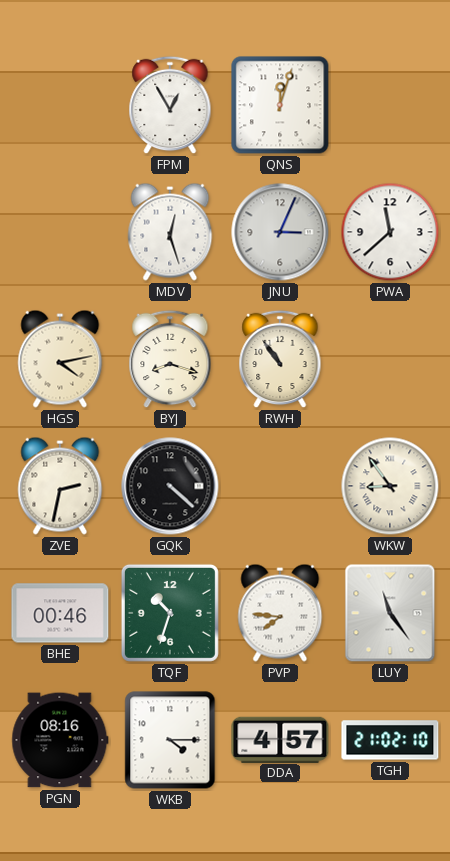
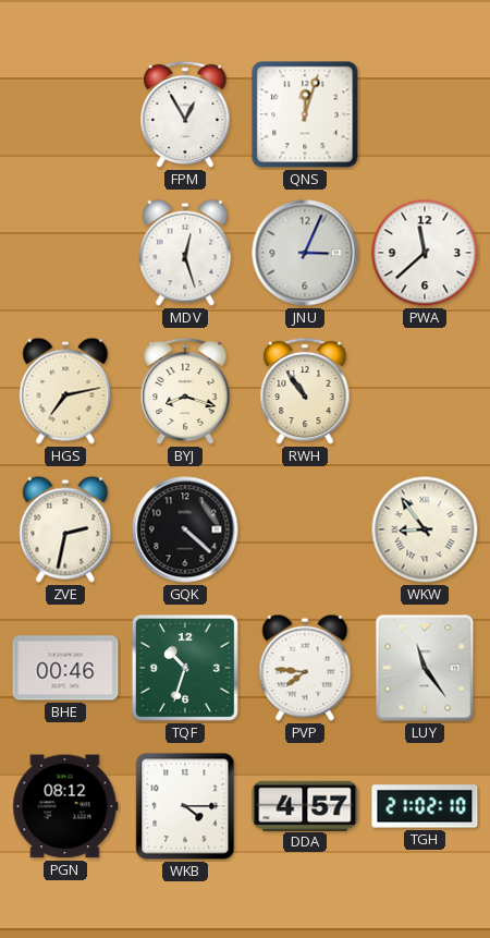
HGS: 4:13 -> 7:13 (65, 391)
PGN: 08:16 -> 08:12 (65, 806)
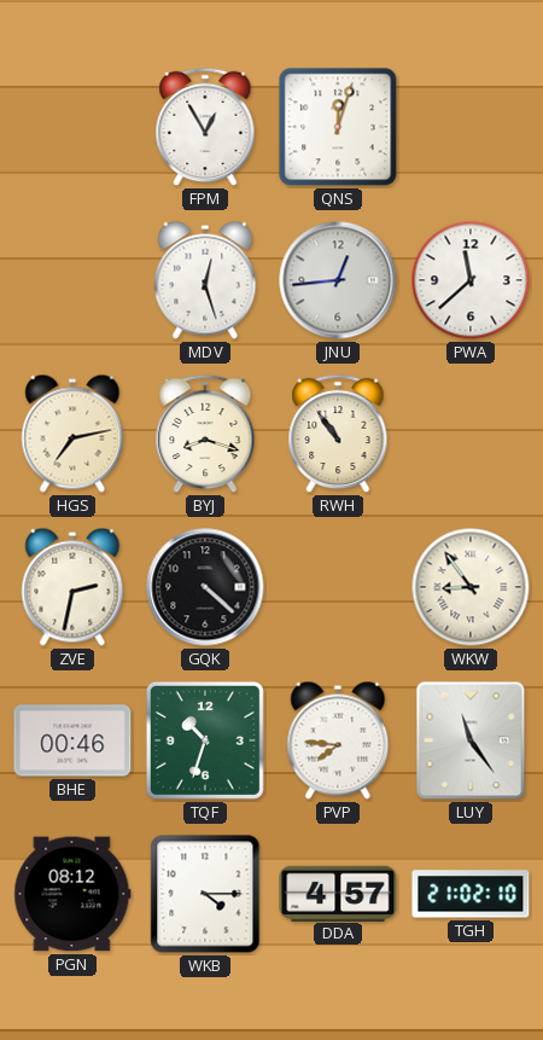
JNU: 3:04 -> 12:44 (338, 280)
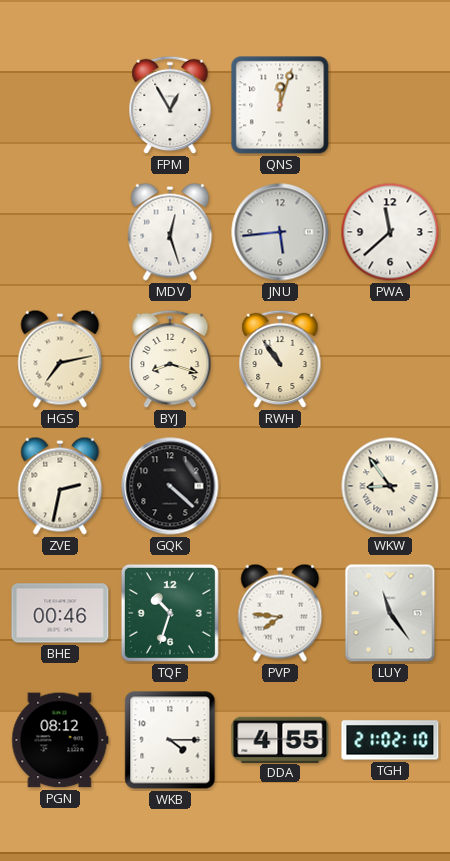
JNU: 12:44 -> 5:44 (280, 232)
DDA: 4:57 -> 4:55 (280, 739)
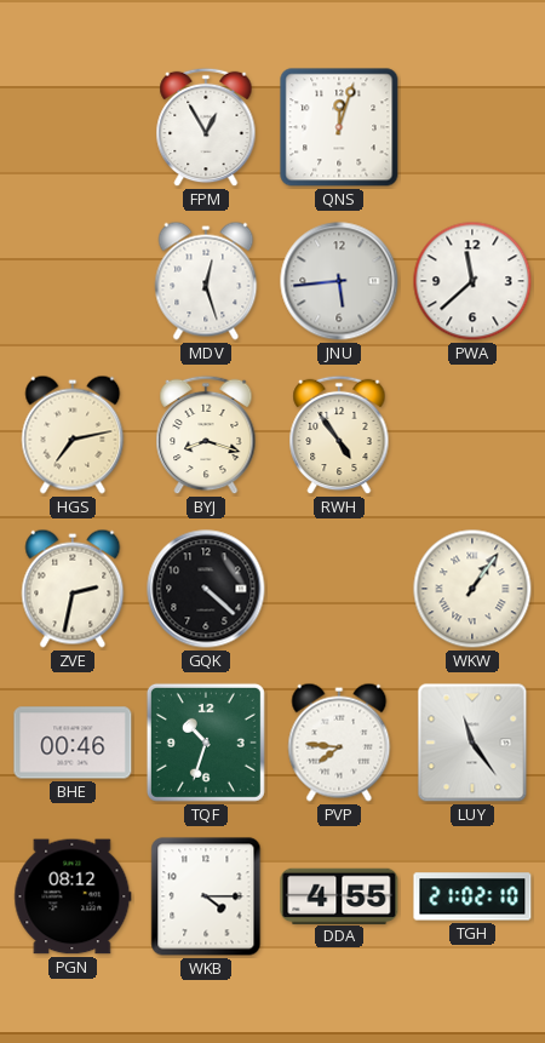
RWH: 10:54 -> 4:54 (339, 435)
WKW: 8:54 -> 1:06 (472, 589)
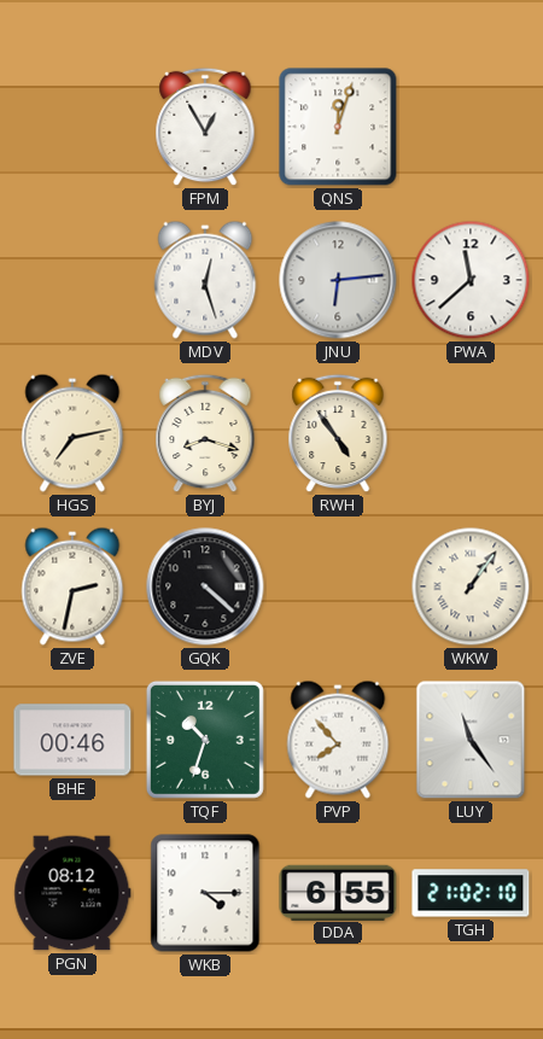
JNU: 5:44 -> 6:14 (338, 280)
PVP: 7:46 -> 7:53 (338, 740)
DDA: 4:55 -> 6:55 (338, 892)
